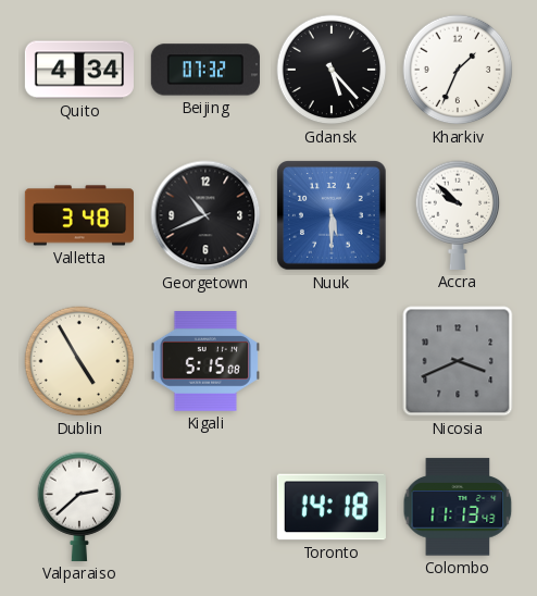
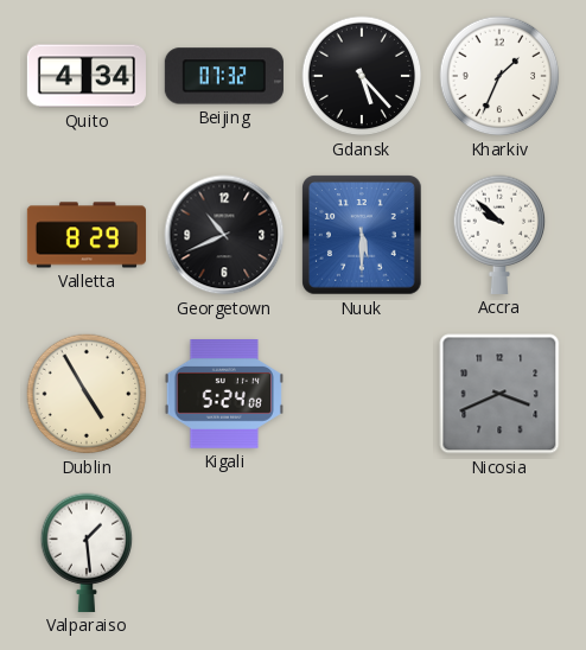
Valletta: 3:48 -> 8:29 (87, 235)
Kigali: 5:15 -> 5:24 (224, 395)
Valparaiso: 2:38 -> 1:29 (87, 553)
Toronto: 14:18 -> none (332, 507)
Colombo: 11:13 -> none (458, 507)
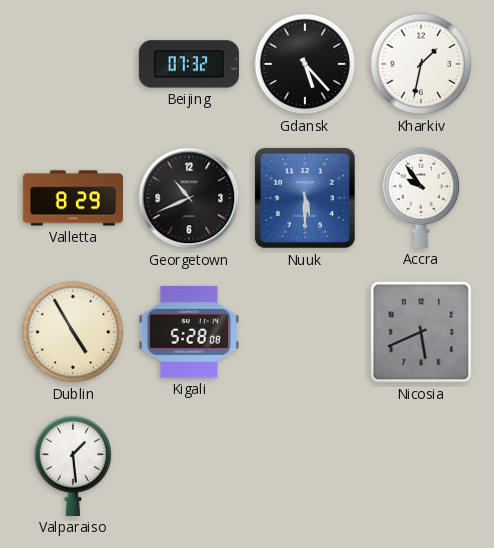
Quito: 4:34 -> none (87, 76)
Kharkiv: 1:34 -> 1:32 (421, 64)
Accra: 9:52 -> 9:54 (421, 198)
Kigali: 5:24 -> 5:28 (189, 333)
Nicosia: 3:41 -> 5:41 (421, 332)
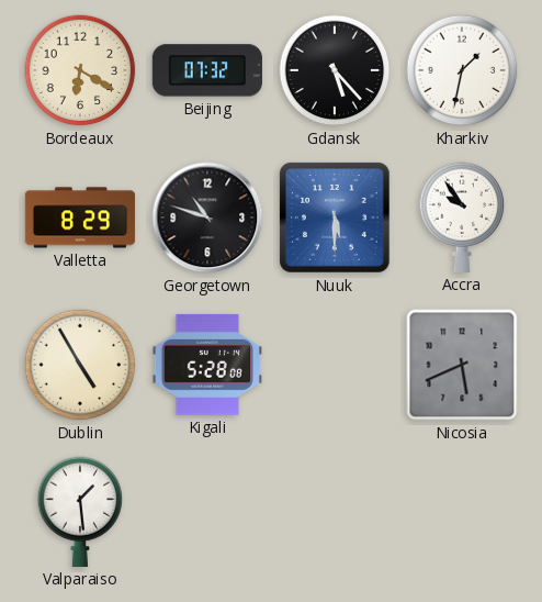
Bordeaux: none -> 6:20 (80, 70)
Georgetown: 10:41 -> 10:48 (207, 218)
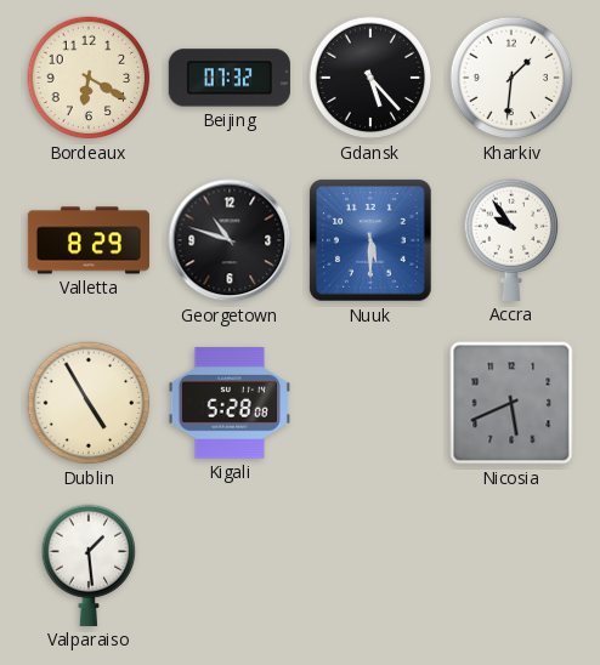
Kharkiv: 1:32 -> 1:31 (511, 78)
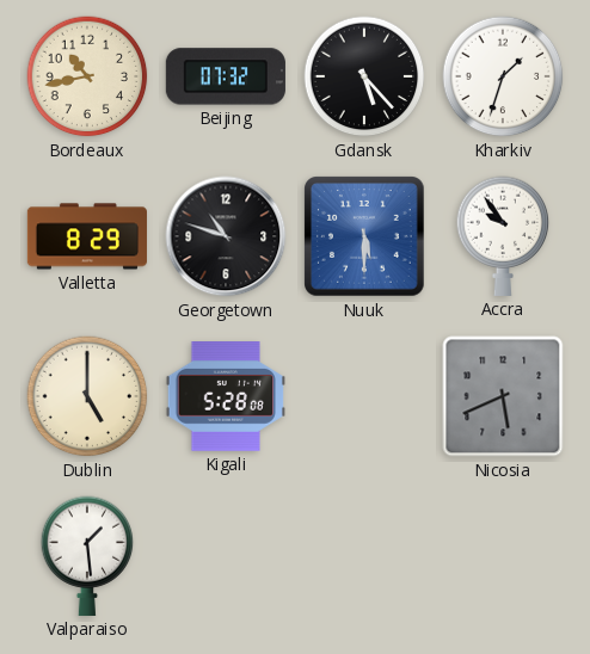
Bordeaux: 6:20 -> 10:43 (87, 76)
Kharkiv: 1:31 -> 1:33 (503, 76)
Dublin: 4:55 -> 5:00 (87, 396)
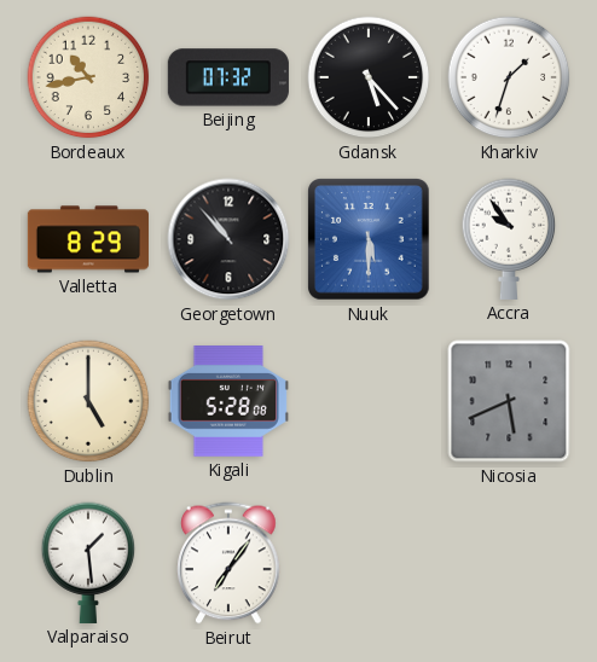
Georgetown: 10:48 -> 10:53 (228, 239)
Beirut: none -> 7:06 (228, 563)
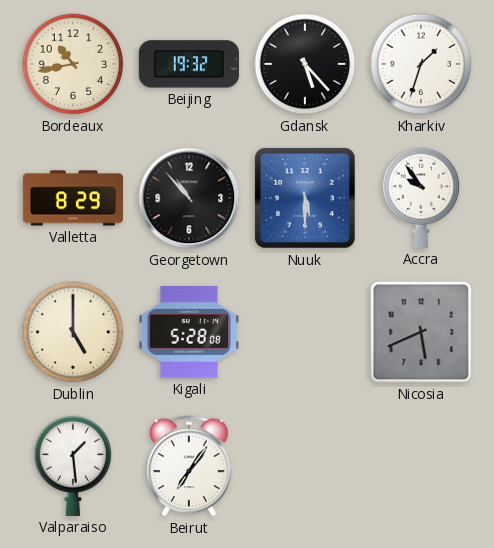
Beijing: 07:32 -> 19:32 (189, 64)
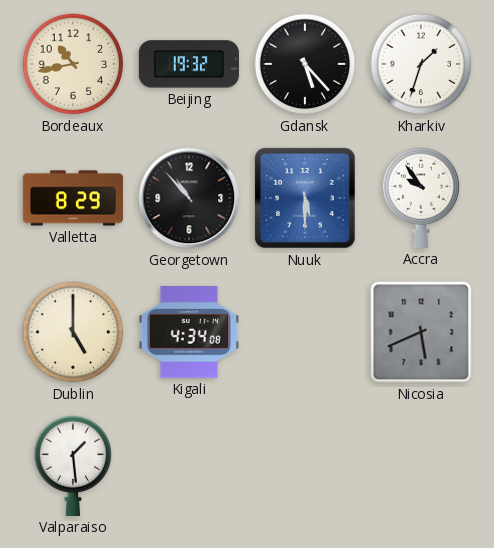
Kigali: 5:28 -> 4:34 (189, 333)
Beirut: 7:06 -> none (189, 466)
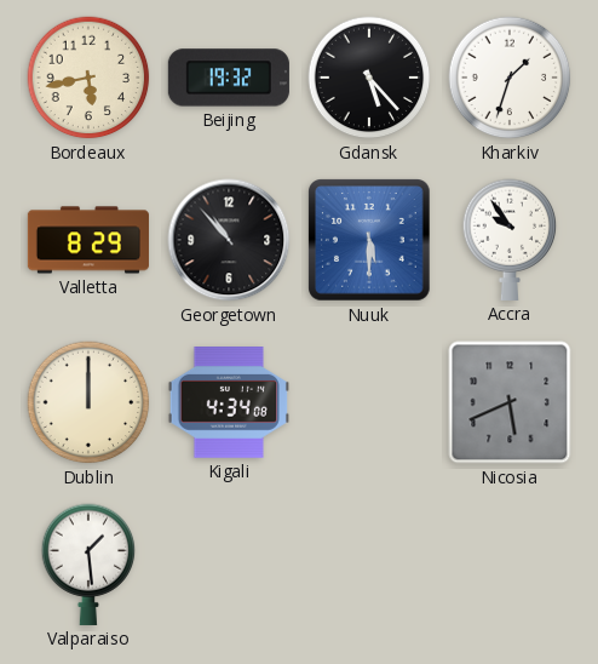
Bordeaux: 10:43 -> 5:43 (88, 78)
Dublin: 5:00 -> 12:00 (88, 402)
